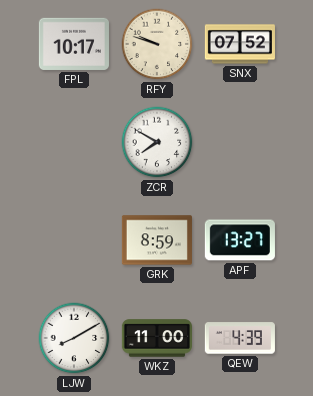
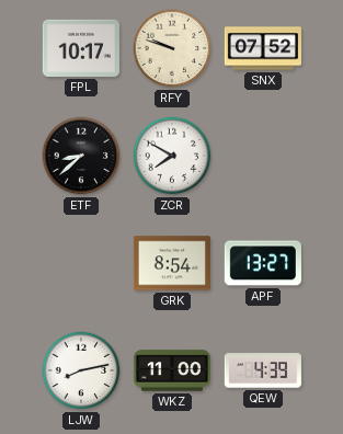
ETF: none -> 8:38 (81, 156)
GRK: 8:59 -> 8:54 (172, 263)
LJW: 8:10 -> 8:13 (81, 370)
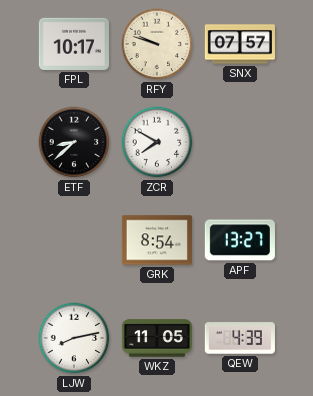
SNX: 07:52 -> 07:57 (240, 44)
WKZ: 11:00 -> 11:05 (157, 338)
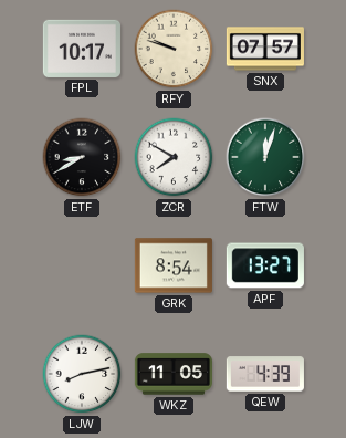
ETF: 8:38 -> 8:40 (82, 157)
FTW: none -> 12:03 (265, 157)
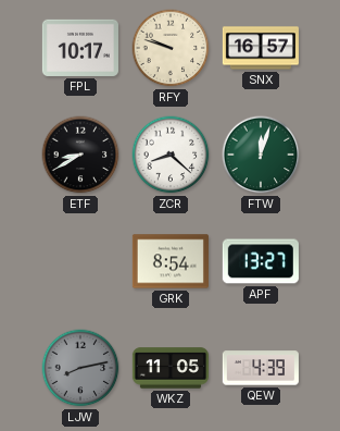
SNX: 07:57 -> 16:57 (261, 48)
ZCR: 7:50 -> 8:22 (171, 155)
LJW dial: white -> grey (80, 368)
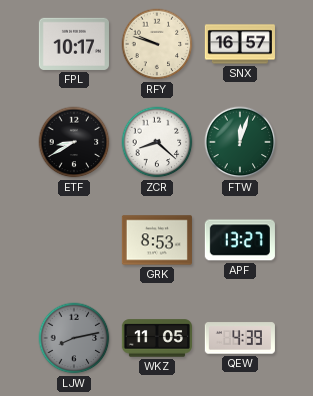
GRK: 8:54 -> 8:53 (157, 240)
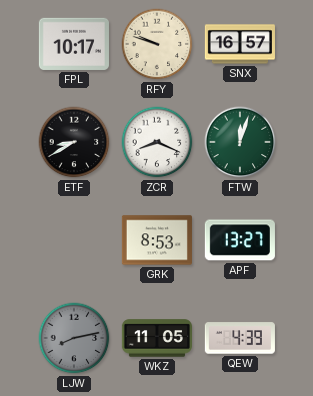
ZCR: 8:22 -> 8:19 (157, 142)
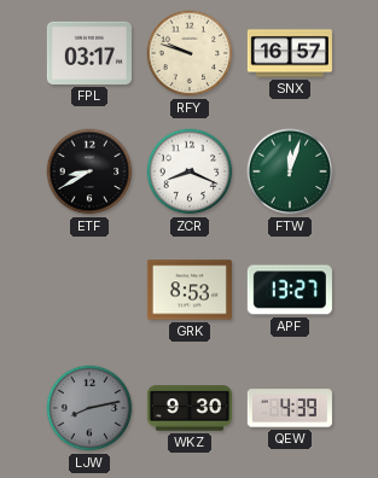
FPL: 10:17 -> 03:17 (89, 53)
WKZ: 11:05 -> 9:30 (190, 408)
